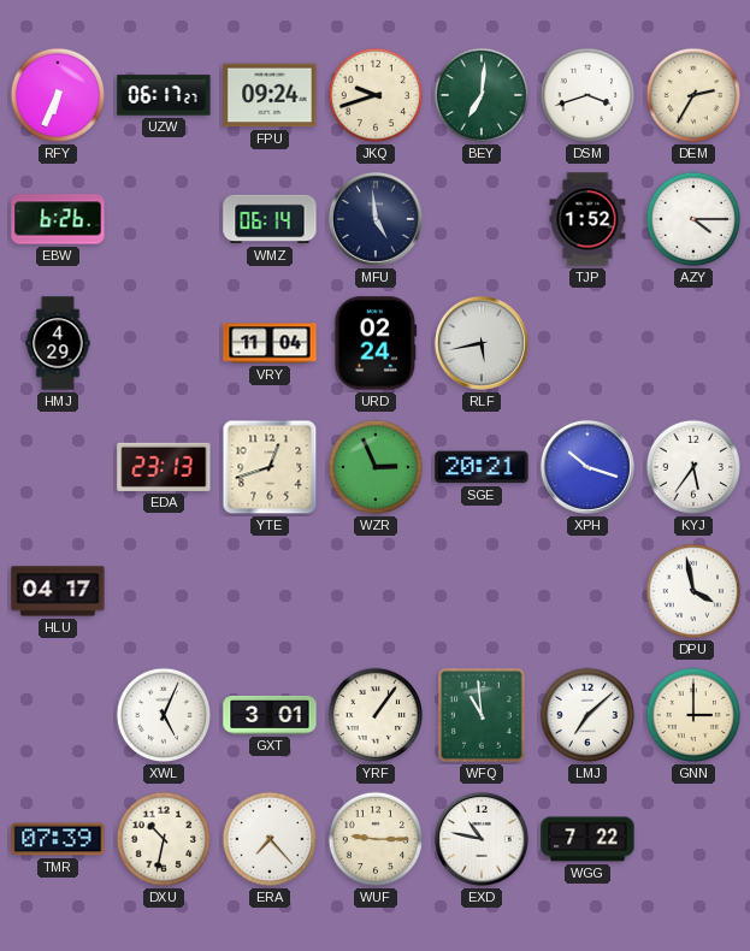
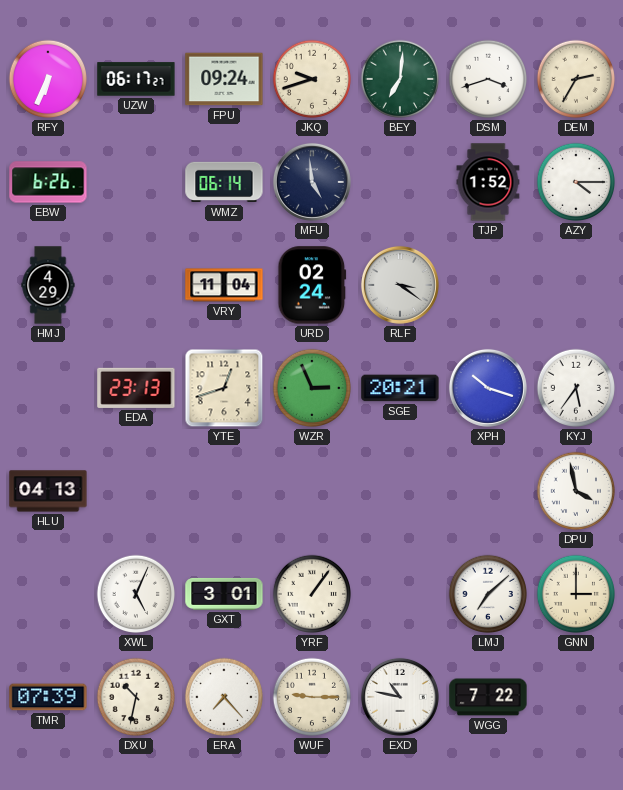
RLF: 5:43 -> 3:21 (400, 285)
HLU: 04:17 -> 04:13 (48, 491)
WFQ: 10:59 -> none (482, 715)
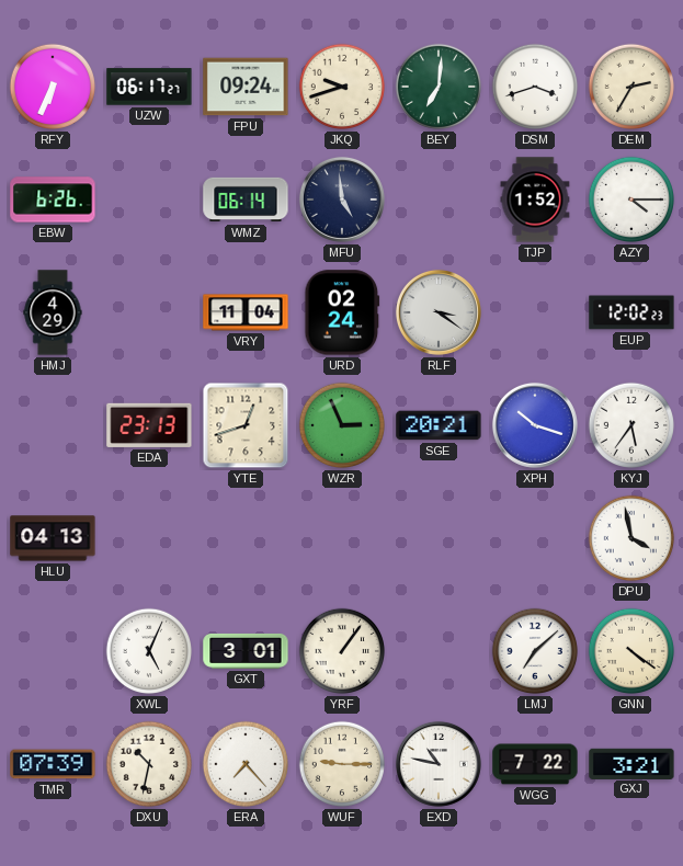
EUP: none -> 12:02 (631, 312)
GNN: 3:00 -> 4:21 (631, 651)
GXJ: none -> 3:21 (631, 763)
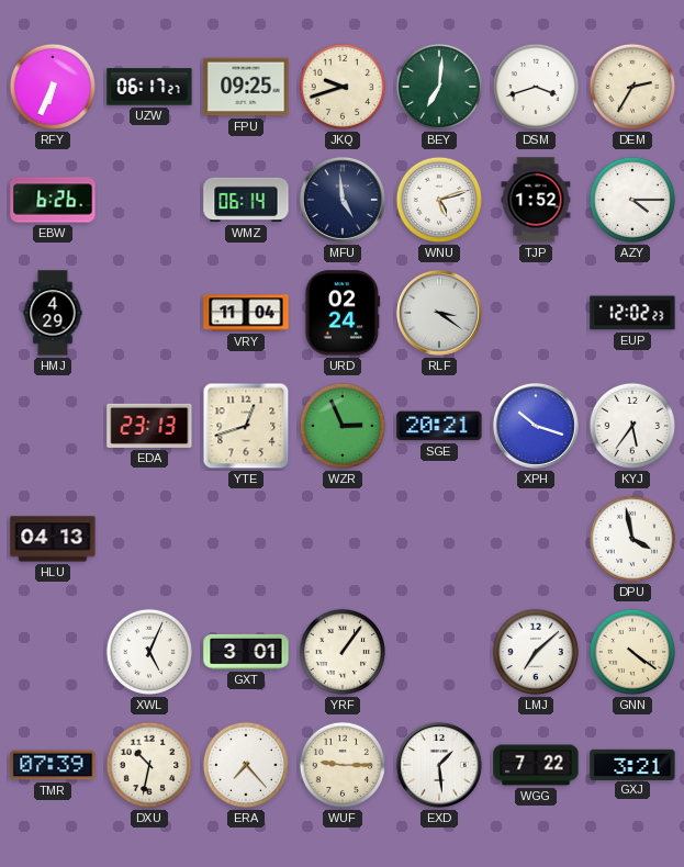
FPU: 09:24 -> 09:25 (246, 87)
WNU: none -> 5:12 (439, 200)
EXD: 10:47 -> 1:29 (439, 765)
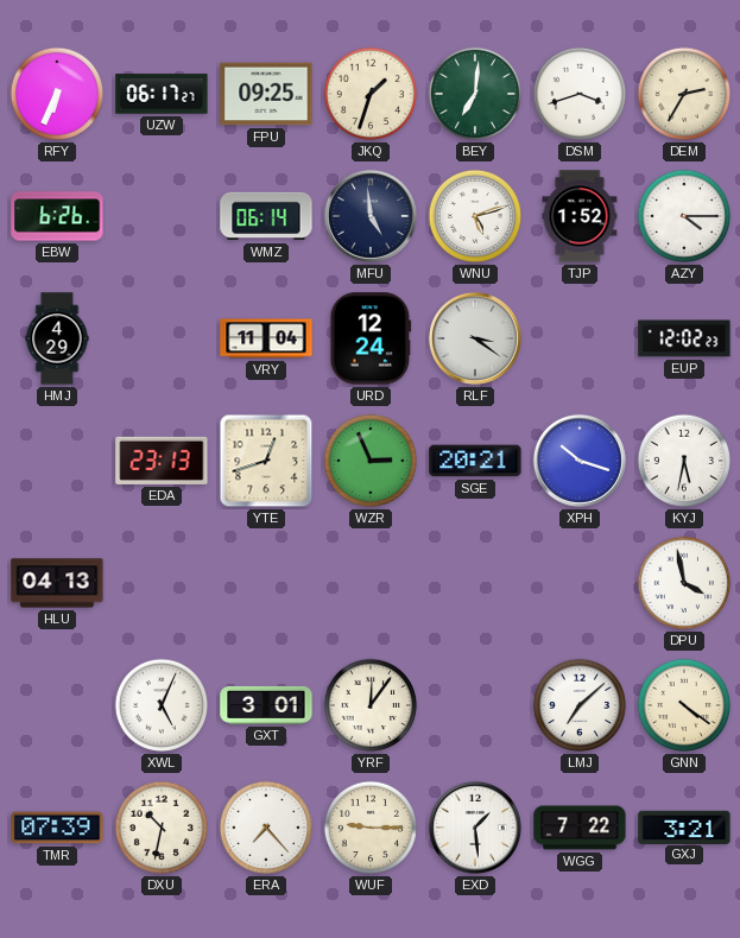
JKQ: 9:42 -> 1:33 (371, 94)
URD: 02:24 -> 12:24 (371, 338)
KYJ: 5:36 -> 5:32 (684, 461)
YRF: 1:06 -> 12:06 (371, 705)
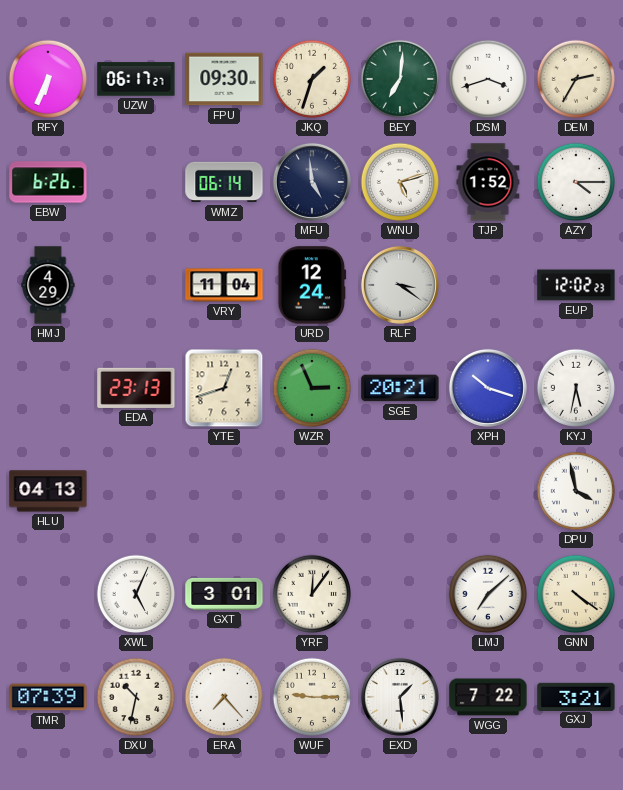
FPU: 09:25 -> 09:30 (224, 79)
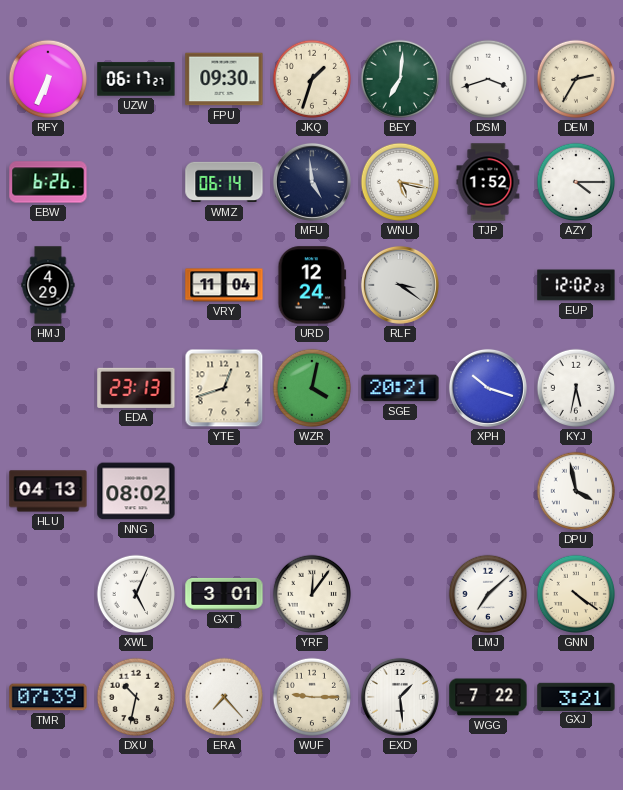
WNU: 5:12 -> 5:17 (400, 182)
WZR: 2:56 -> 4:02 (312, 388)
NNG: none -> 08:02 (136, 491)
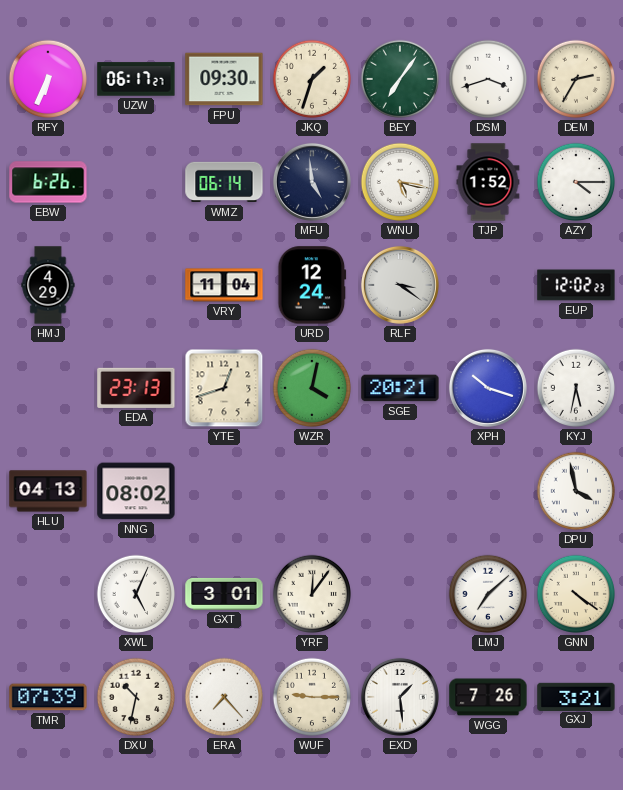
BEY: 7:01 -> 7:06 (400, 79)
WGG: 7:22 -> 7:26 (488, 697)
